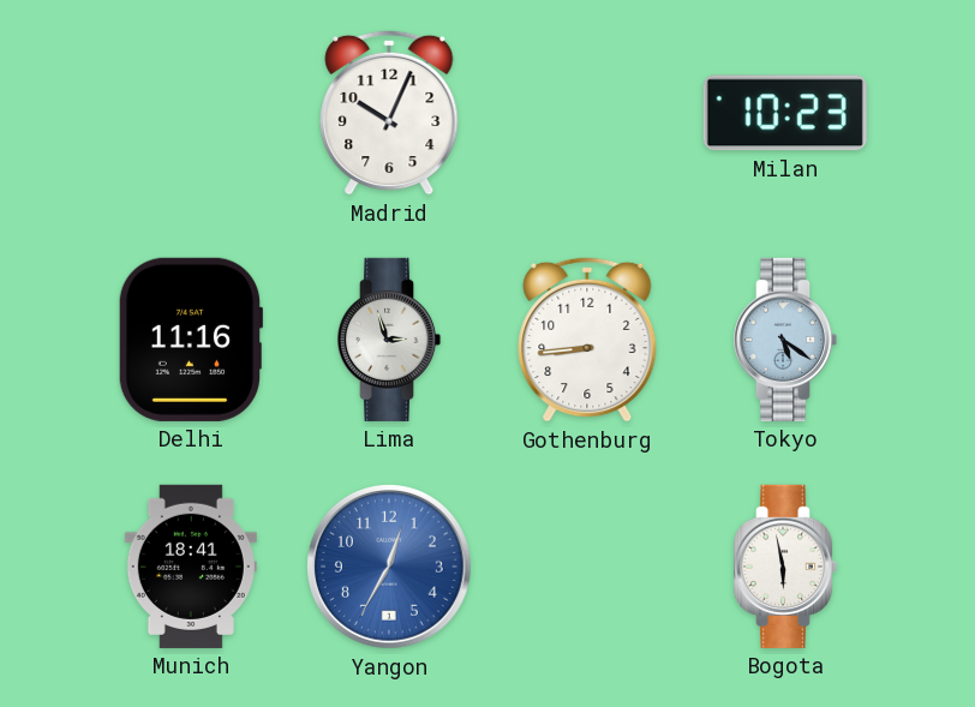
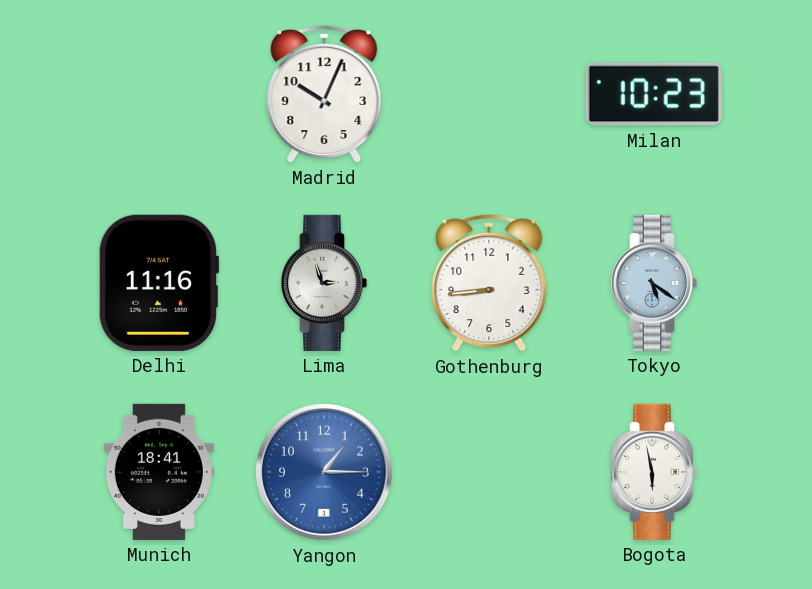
Yangon: 12:35 -> 1:15 (325, 473)
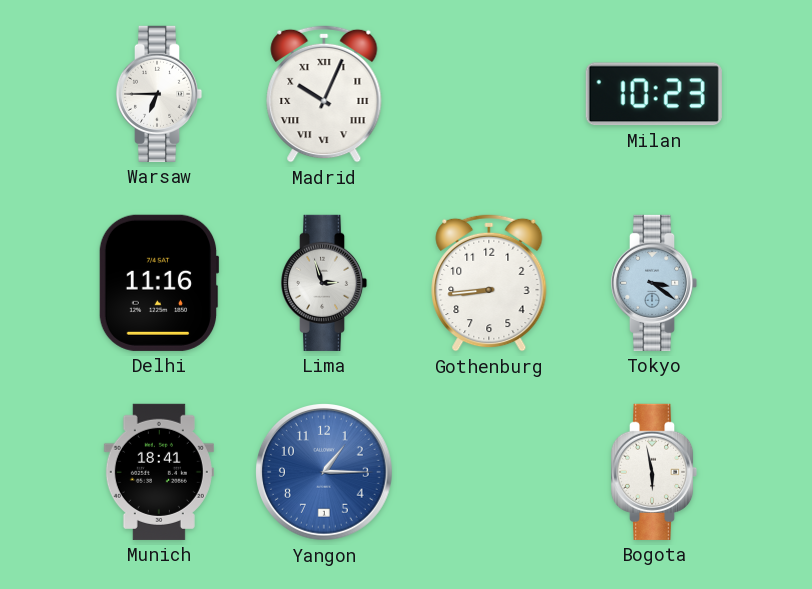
Warsaw: none -> 6:45 (159, 94)
Madrid numerals: Arabic -> Roman (324, 94)
Tokyo: 5:21 -> 3:21 (654, 283)
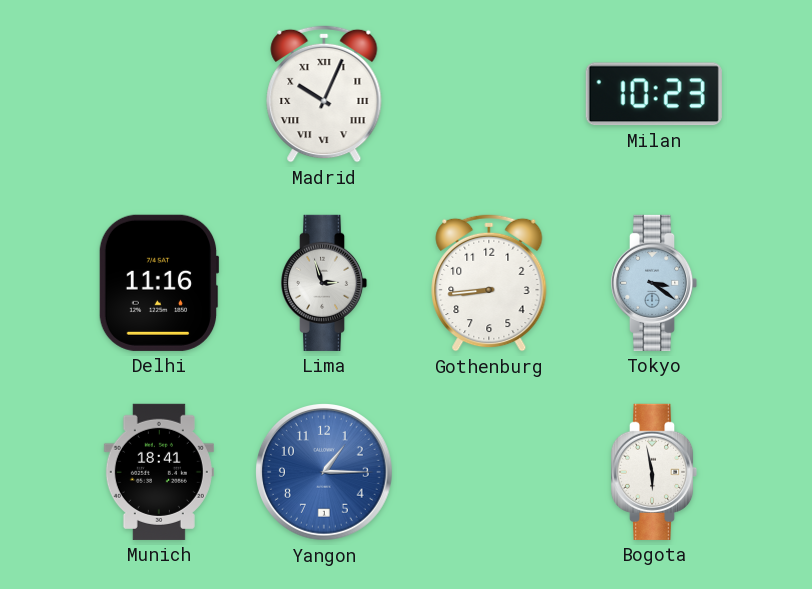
Warsaw: 6:45 -> none (159, 94)
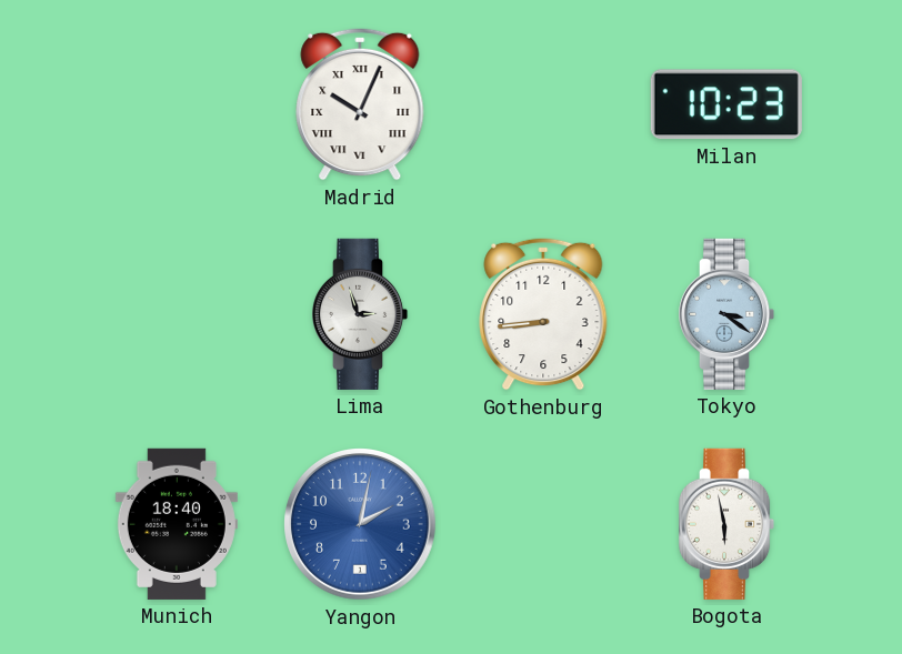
Delhi: 11:16 -> none (159, 283)
Munich: 18:41 -> 18:40 (177, 524)
Yangon: 1:15 -> 2:02 (361, 525)
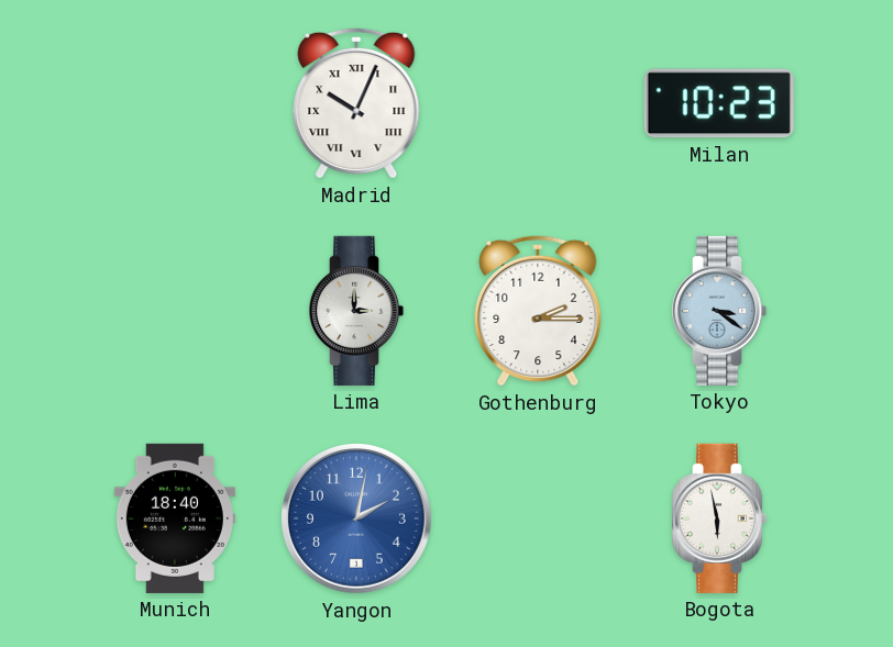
Lima: 2:57 -> 3:00 (356, 311)
Gothenburg: 8:44 -> 2:15 (538, 311)
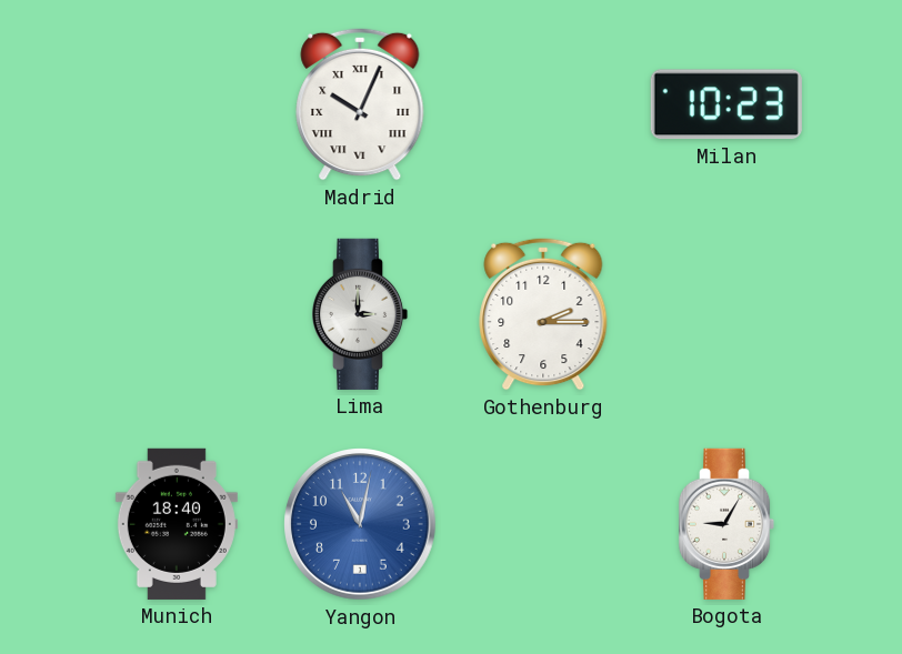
Tokyo: 3:21 -> none (719, 311)
Yangon: 2:02 -> 11:02 (361, 525)
Bogota: 5:58 -> 9:05 (726, 524)
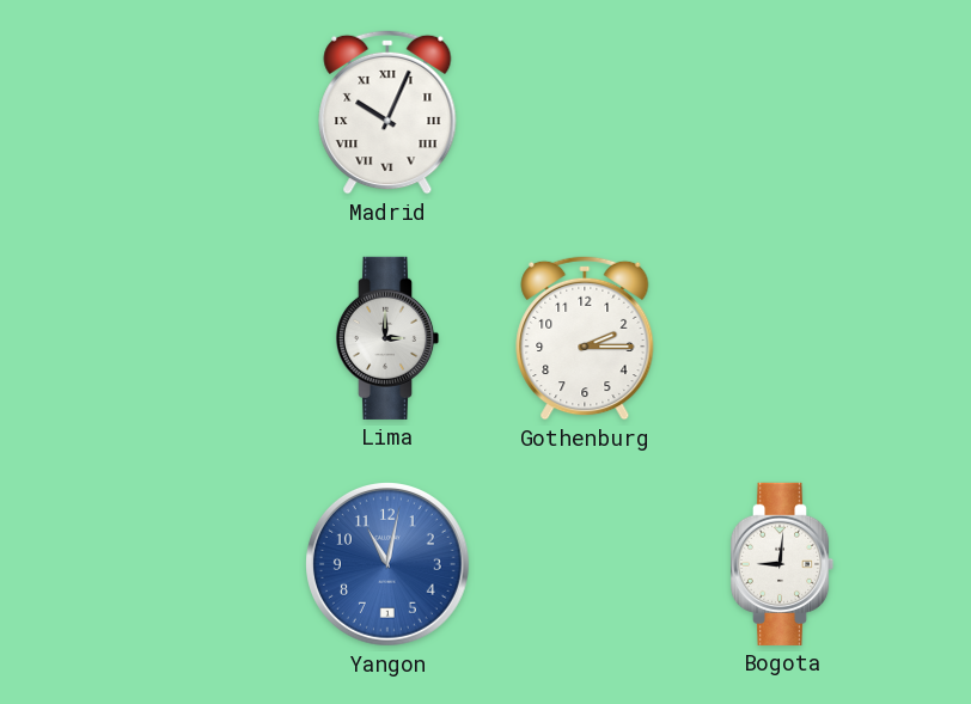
Milan: 10:23 -> none (726, 104)
Munich: 18:40 -> none (177, 524)
Bogota: 9:05 -> 9:01 (782, 564)
